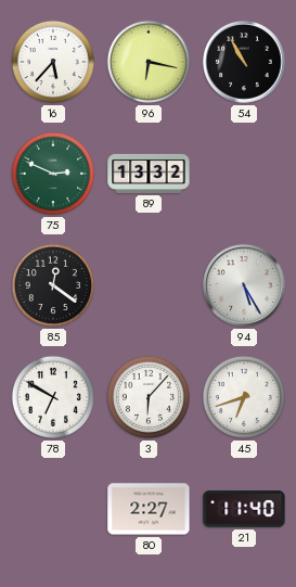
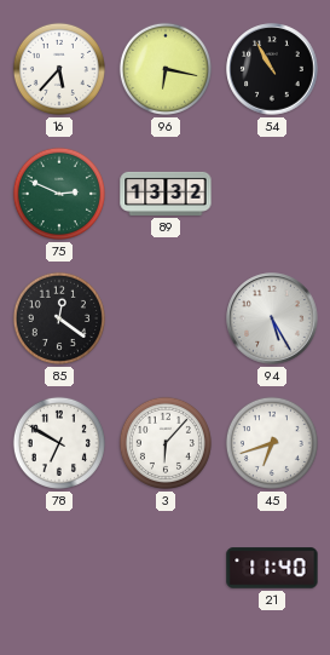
80: 2:27 -> none (149, 509)
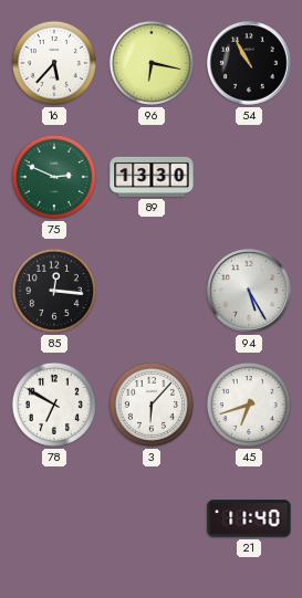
89: 13:32 -> 13:30 (152, 177)
85: 12:21 -> 12:16 (54, 291)
